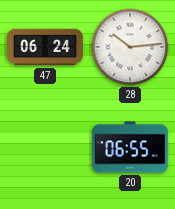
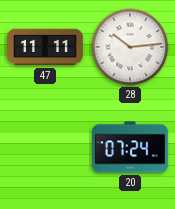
47: 06:24 -> 11:11 (46, 47)
20: 06:55 -> 07:24 (131, 147)
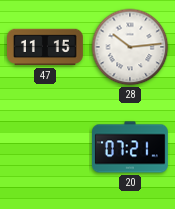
47: 11:11 -> 11:15 (46, 47)
20: 07:24 -> 07:21 (131, 147)
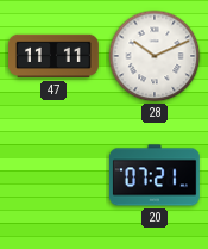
47: 11:15 -> 11:11 (55, 56)
28: 10:14 -> 10:11 (155, 56)
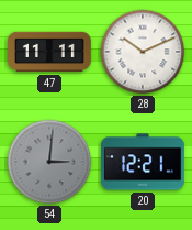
54: none -> 3:01 (49, 162)
20: 07:21 -> 12:21 (144, 162)
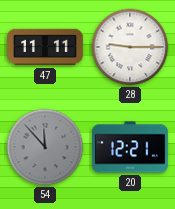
28: 10:11 -> 9:15 (130, 47)
54: 3:01 -> 11:53 (45, 147)
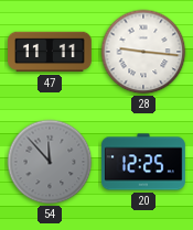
28: 9:15 -> 9:16 (143, 52)
20: 12:21 -> 12:25 (144, 162)
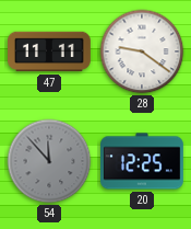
28: 9:16 -> 9:21 (142, 51)
